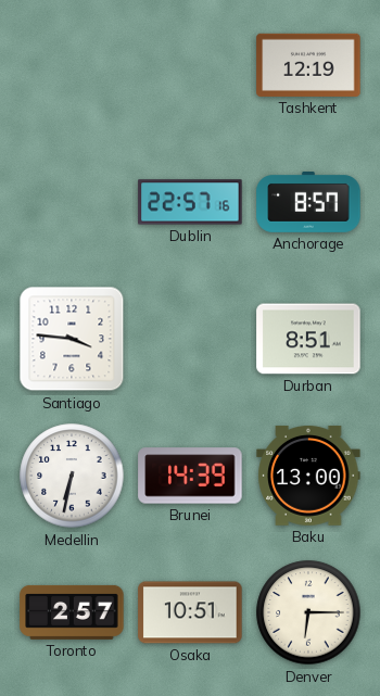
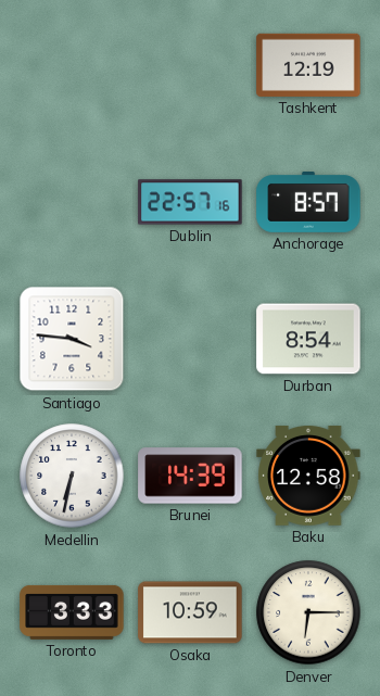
Durban: 8:51 -> 8:54 (308, 339)
Baku: 13:00 -> 12:58 (308, 476)
Toronto: 2:57 -> 3:33 (72, 612)
Osaka: 10:51 -> 10:59 (190, 612)
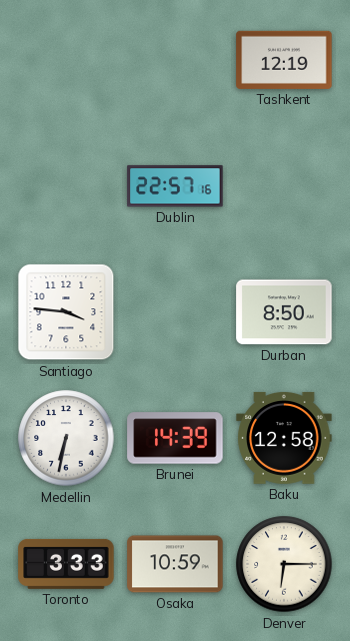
Anchorage: 8:57 -> none (308, 203)
Durban: 8:54 -> 8:50 (284, 312)
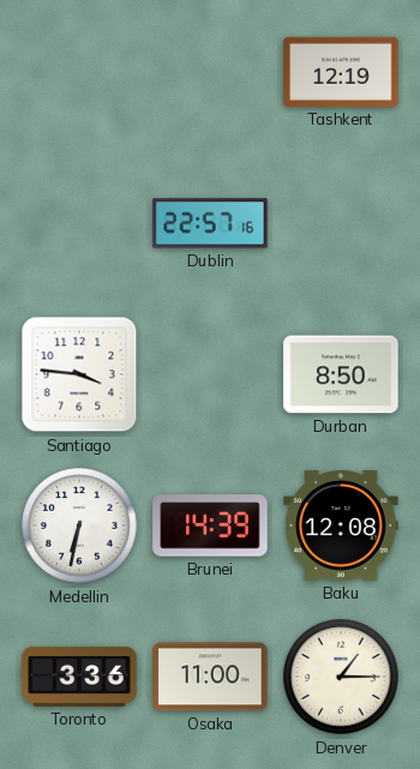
Baku: 12:58 -> 12:08 (341, 525)
Toronto: 3:33 -> 3:36 (79, 677)
Osaka: 10:59 -> 11:00 (210, 677)
Denver: 6:15 -> 1:15 (341, 677)
